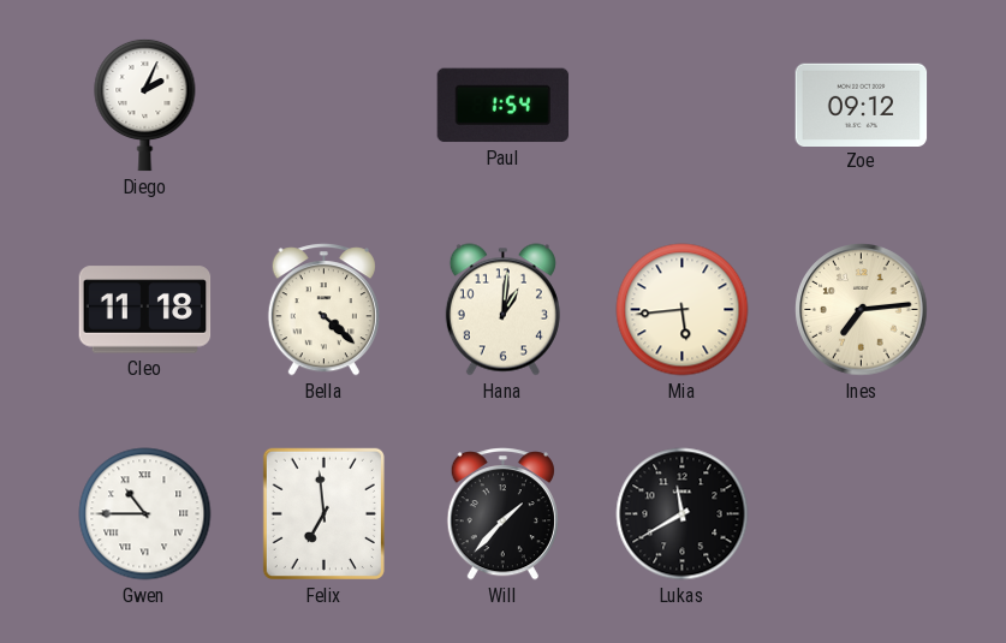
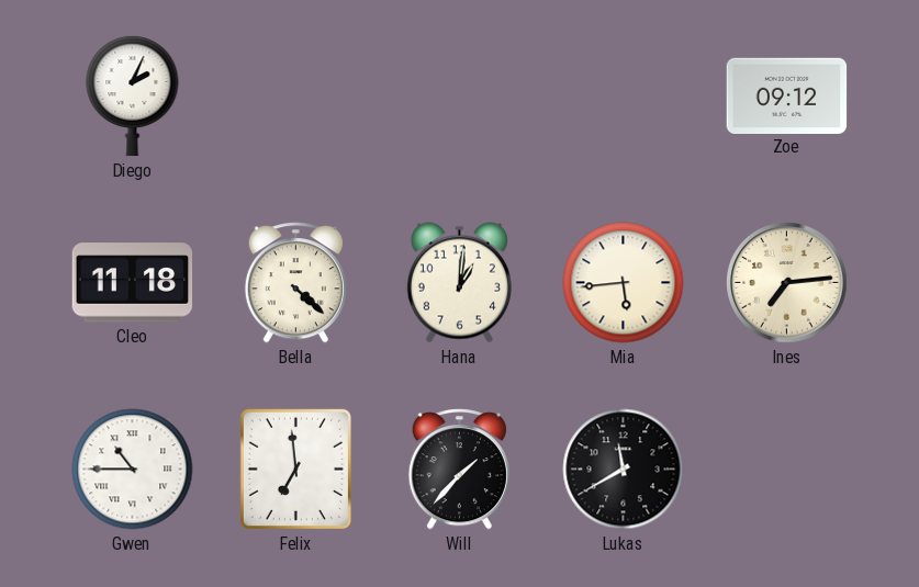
Paul: 1:54 -> none (504, 106)
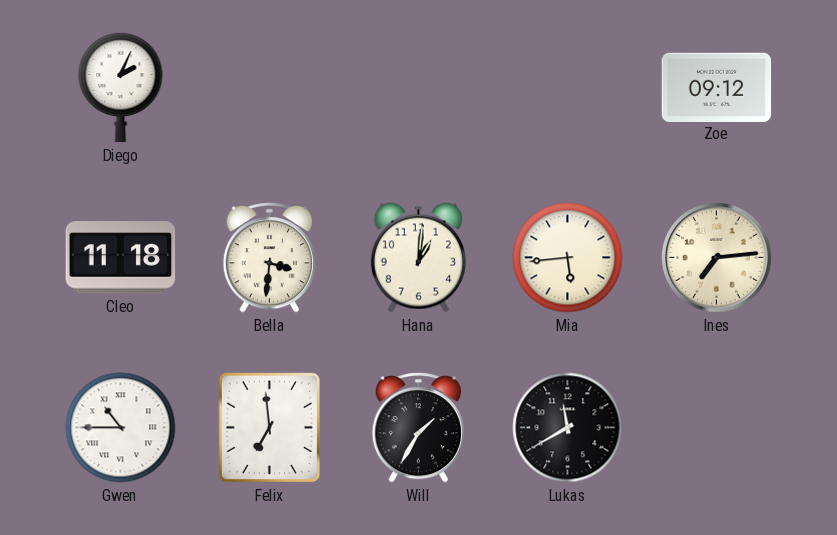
Bella: 4:22 -> 3:31 (269, 258)
Will: 1:37 -> 1:35 (418, 428)
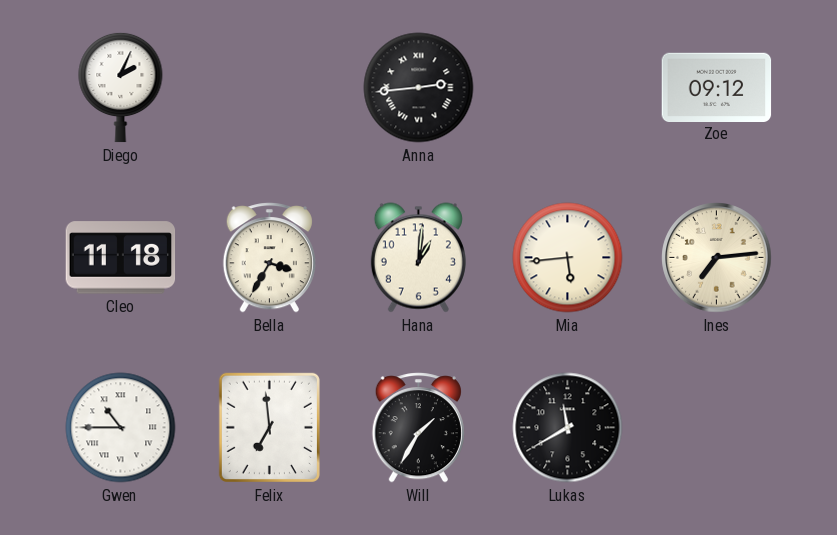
Anna: none -> 2:44 (419, 88)
Bella: 3:31 -> 3:35 (269, 258)
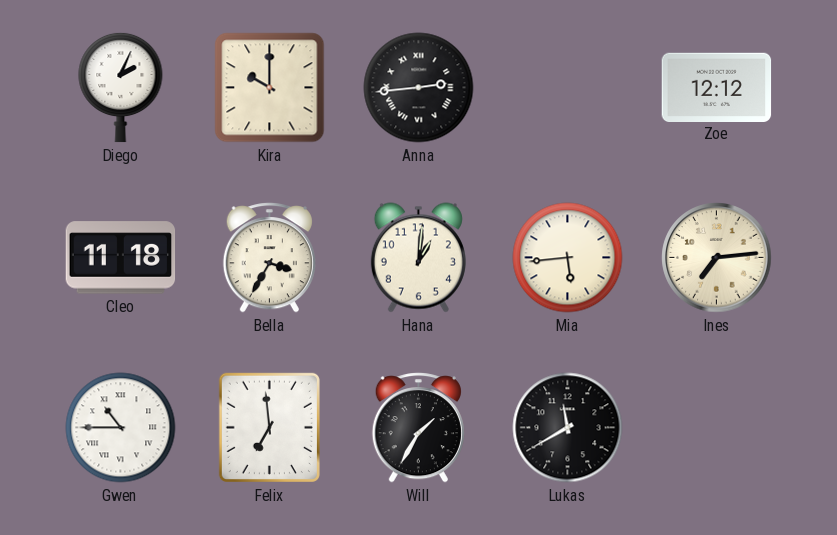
Kira: none -> 10:00 (270, 88)
Zoe: 09:12 -> 12:12 (717, 87)
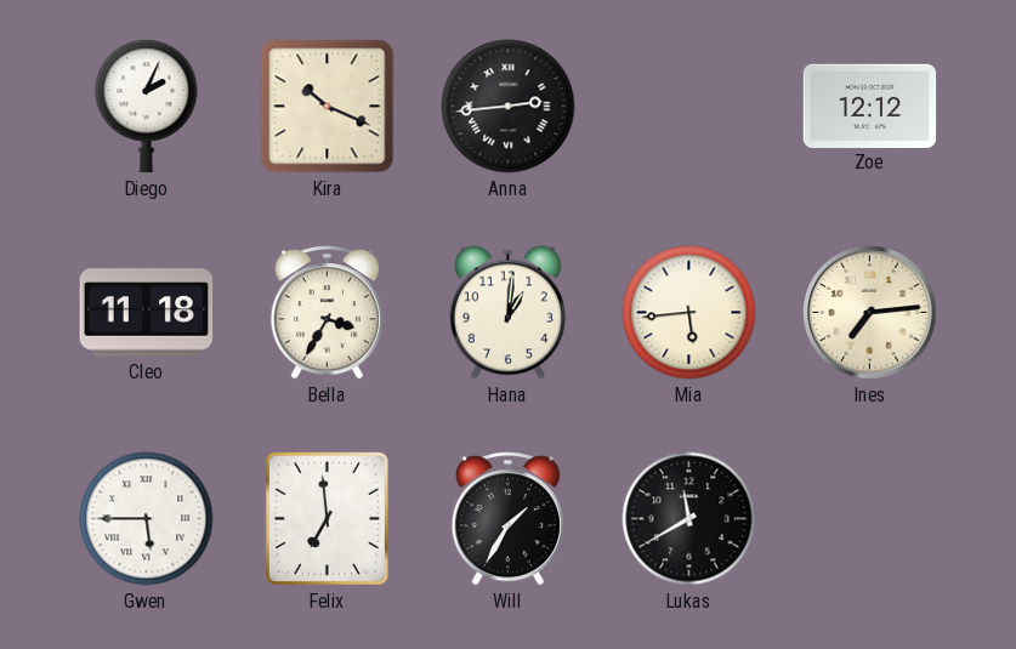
Kira: 10:00 -> 10:19 (328, 107)
Gwen: 10:45 -> 5:45 (147, 519)
